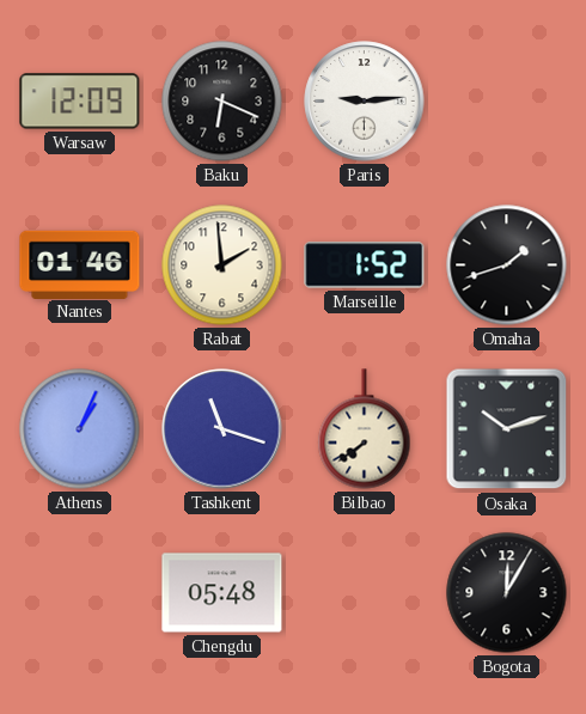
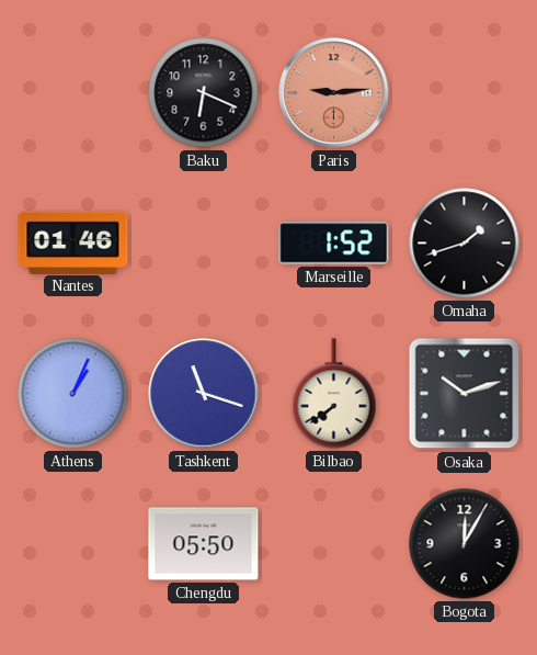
Warsaw: 12:09 -> none (80, 102)
Paris dial: white -> salmon (334, 93)
Rabat: 1:59 -> none (222, 266)
Chengdu: 05:48 -> 05:50 (204, 544)
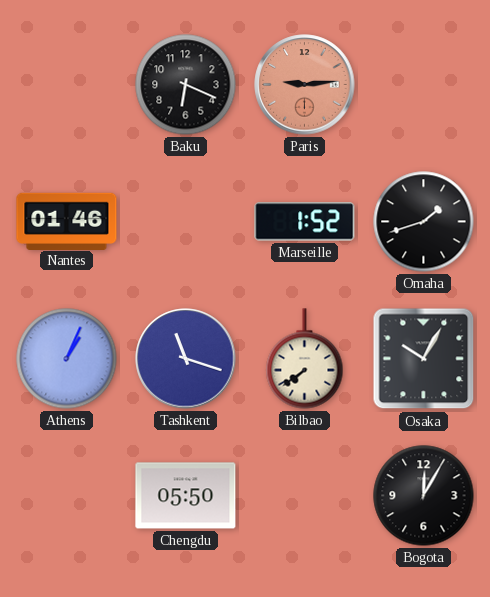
Osaka: 10:12 -> 10:05 (424, 359)
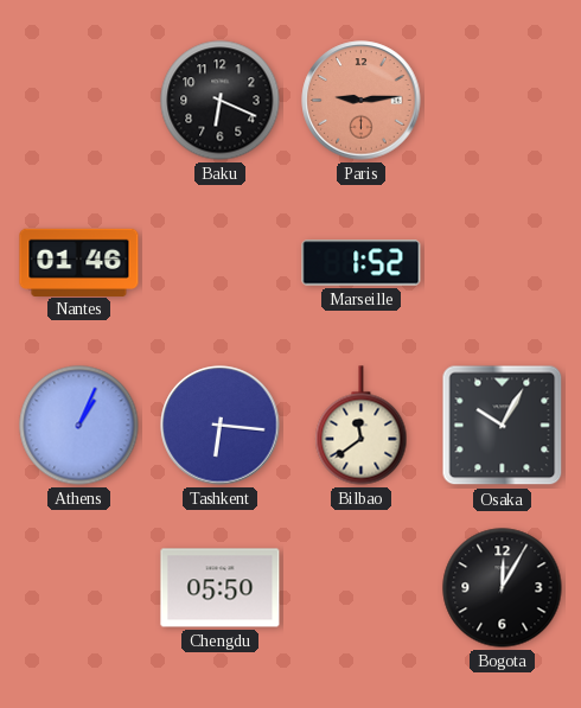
Omaha: 1:42 -> none (424, 222)
Tashkent: 11:18 -> 6:16 (221, 426)
Bilbao: 7:39 -> 11:39 (362, 426)
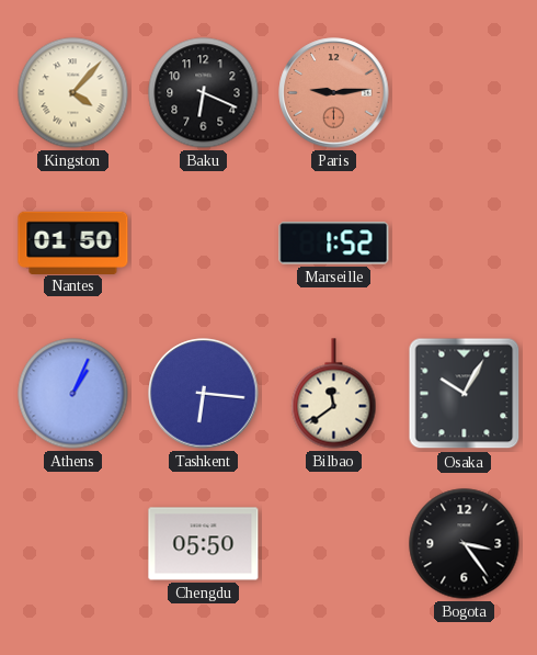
Kingston: none -> 4:07 (73, 93)
Nantes: 01:46 -> 01:50 (73, 242)
Bogota: 12:05 -> 3:24 (465, 544)
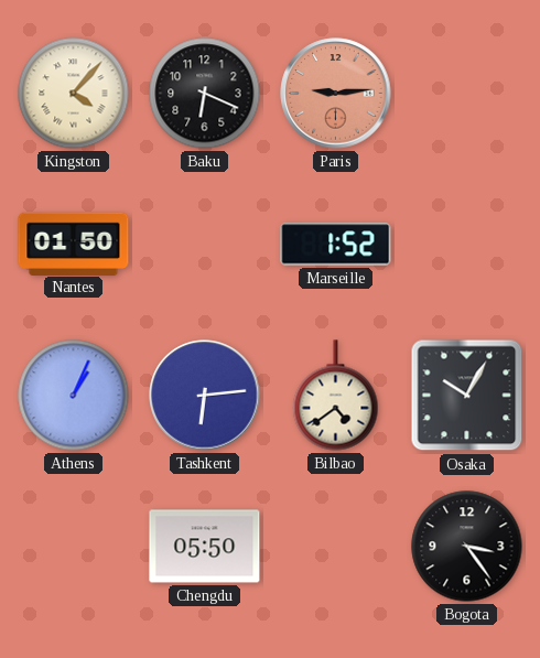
Tashkent: 6:16 -> 6:14 (205, 396)
Bilbao: 11:39 -> 4:39 (336, 396)
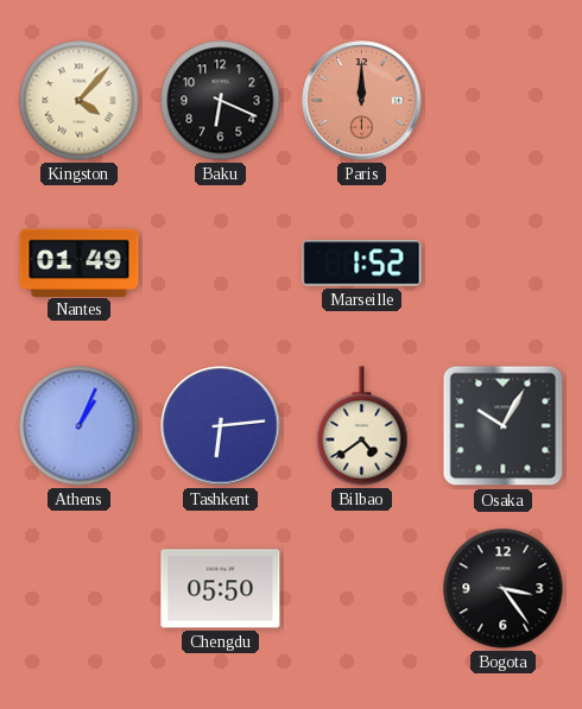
Paris: 9:14 -> 12:00 (362, 101)
Nantes: 01:50 -> 01:49 (80, 262)
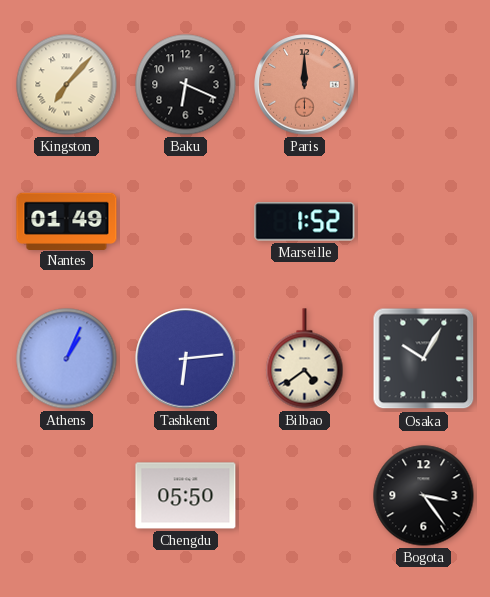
Kingston: 4:07 -> 7:07 (67, 85)
